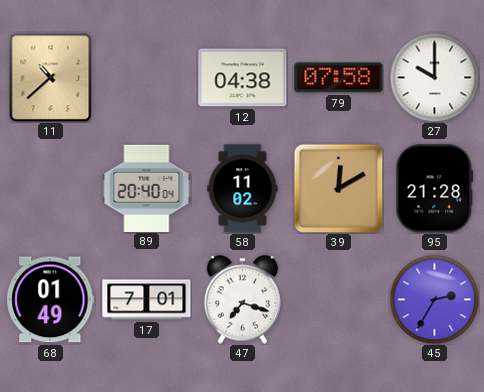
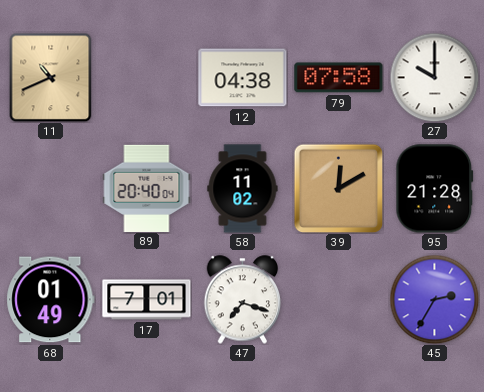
11: 10:38 -> 10:41 (51, 77)
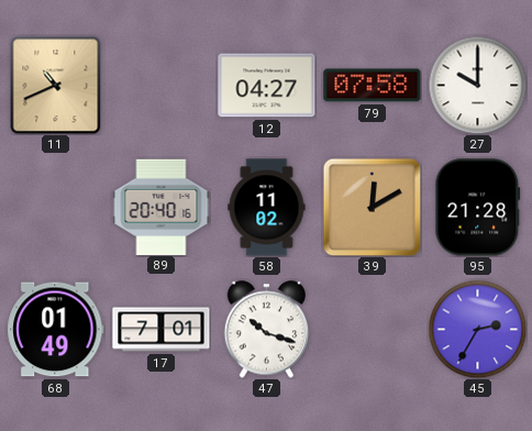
12: 04:38 -> 04:27 (267, 86)
89: 20:40:04 -> 20:40:16 (162, 207)
47: 7:18 -> 10:18 (267, 330)
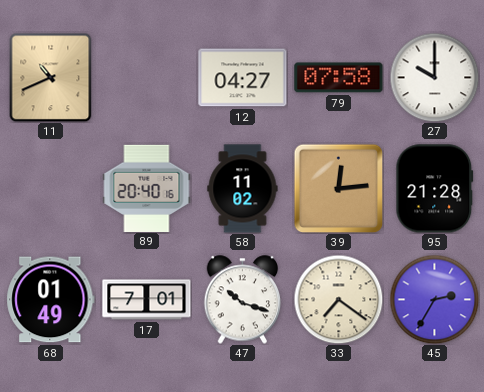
39: 12:10 -> 12:14 (338, 188)
33: none -> 7:21 (338, 299)
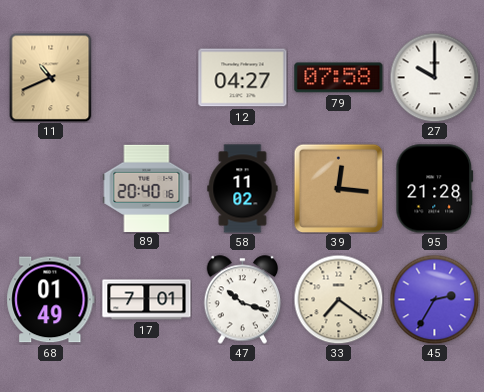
39: 12:14 -> 12:16 (338, 188)
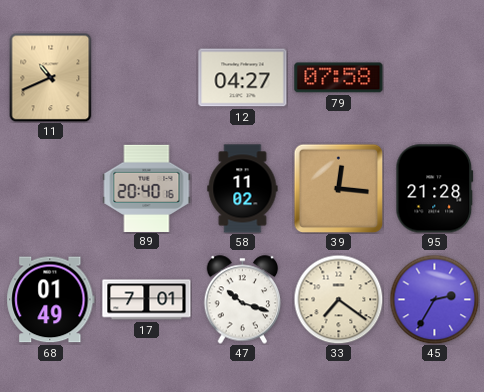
27: 10:00 -> none (434, 77)
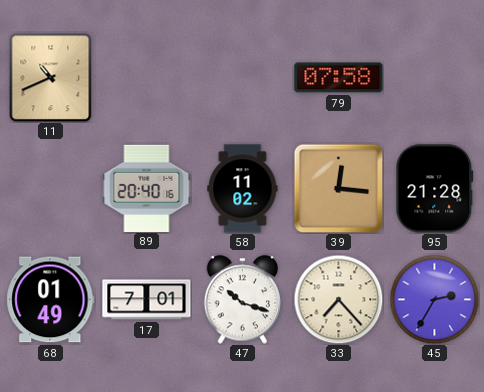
12: 04:27 -> none (243, 78)
33: 7:21 -> 7:23 (338, 299)
